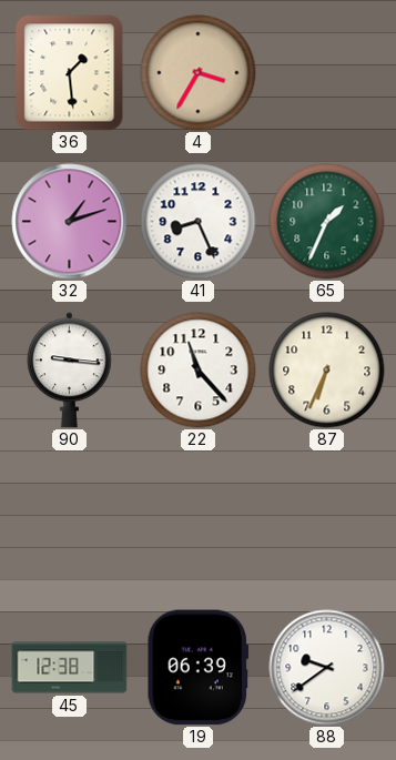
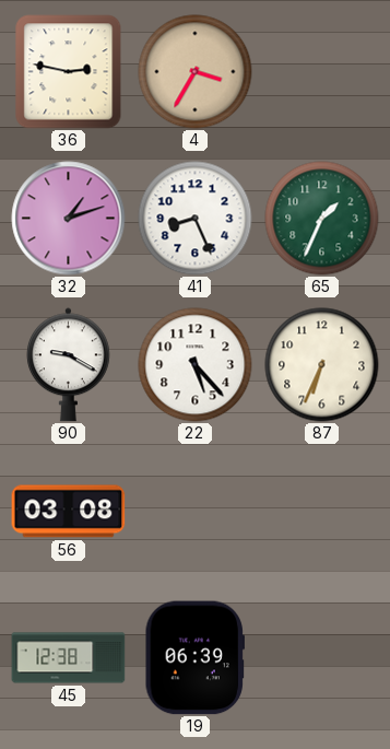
36: 1:29 -> 2:47 (69, 72)
90: 9:16 -> 9:20 (68, 365)
22: 11:23 -> 5:23 (196, 365)
56: none -> 03:08 (69, 512)
88: 9:39 -> none (327, 668)
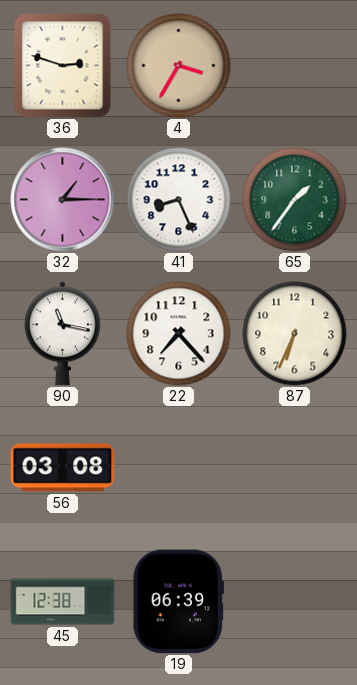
36: 2:47 -> 2:48 (63, 66)
32: 1:12 -> 1:15 (63, 200)
65: 1:34 -> 1:36 (295, 200)
90: 9:20 -> 11:17 (62, 334)
22: 5:23 -> 7:23 (179, 334)
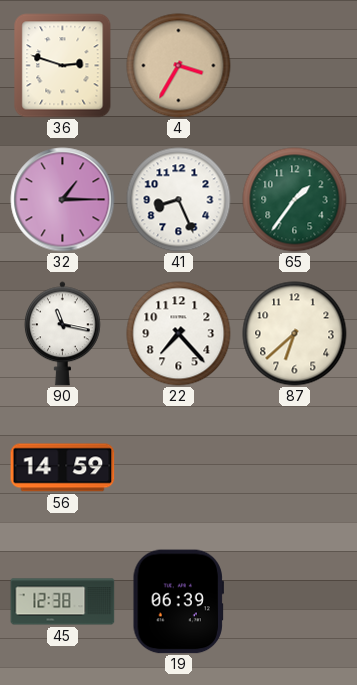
87: 6:34 -> 6:38 (295, 334)
56: 03:08 -> 14:59 (63, 468)
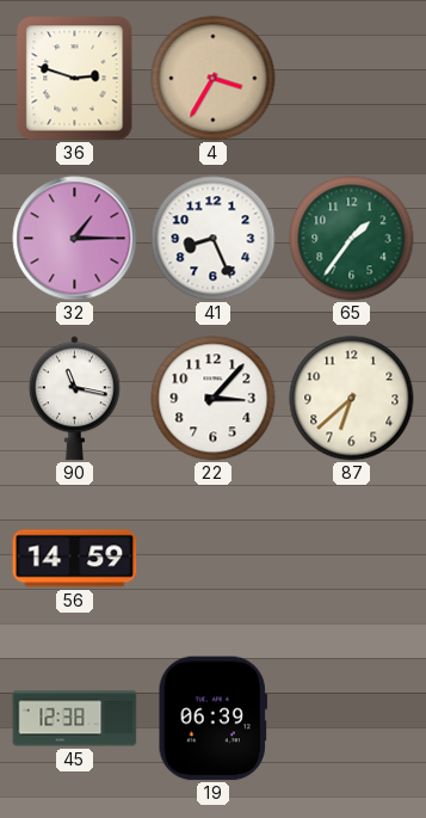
22: 7:23 -> 3:07 (214, 399)
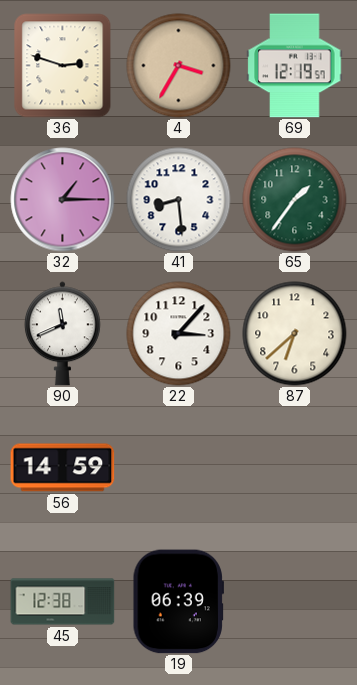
69: none -> 12:19 (295, 66)
41: 8:26 -> 8:29 (179, 200)
90: 11:17 -> 11:41 (62, 334)
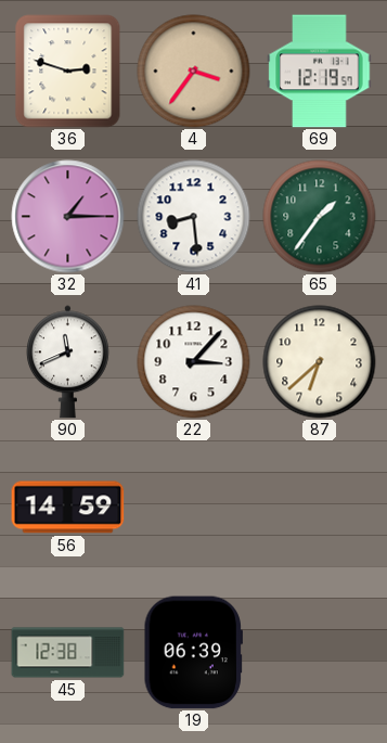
4: 3:35 -> 3:36 (194, 72)
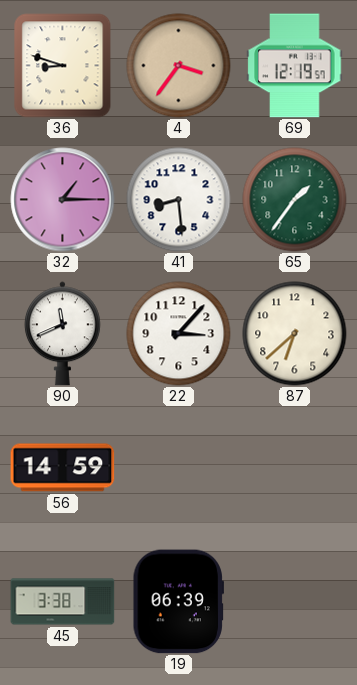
36: 2:48 -> 8:48 (63, 66)
45: 12:38 -> 3:38 (63, 602)
